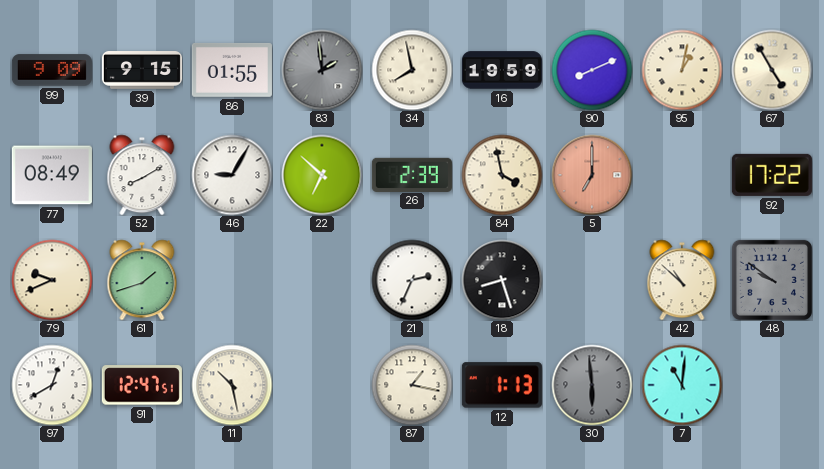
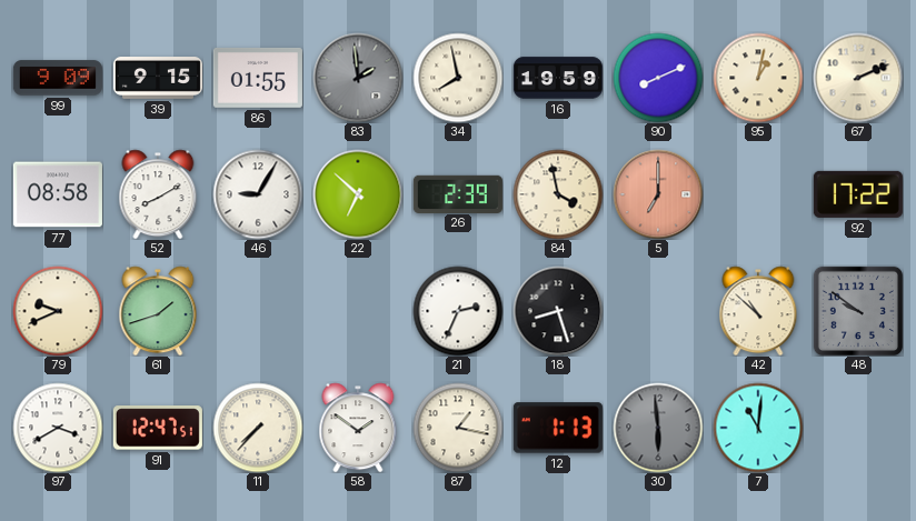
67: 4:55 -> 2:11 (858, 78)
77: 08:49 -> 08:58 (58, 194)
97: 12:40 -> 3:40 (58, 428)
11: 10:28 -> 7:37 (258, 428)
58: none -> 1:51 (358, 428)
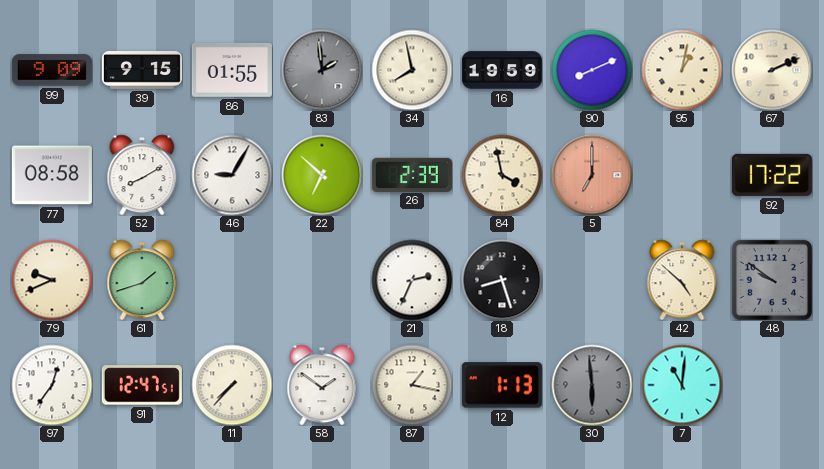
42: 10:52 -> 4:52 (682, 280)
97: 3:40 -> 12:36 (52, 385)
